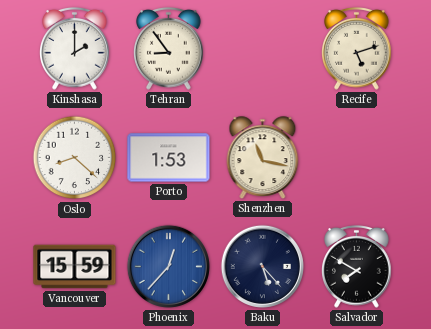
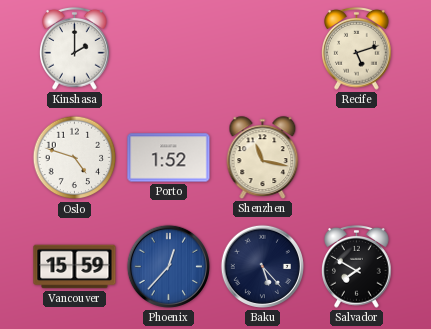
Tehran: 8:54 -> none (169, 48)
Oslo: 8:22 -> 4:48 (75, 158)
Porto: 1:53 -> 1:52 (169, 158)
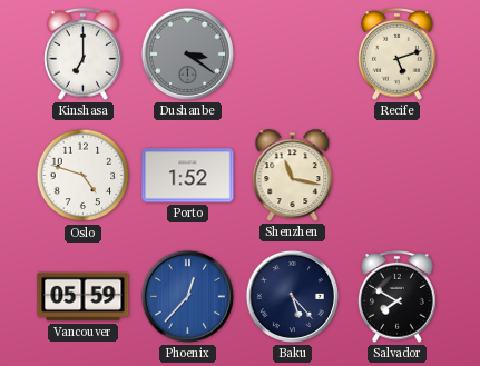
Kinshasa: 2:00 -> 7:00 (84, 53)
Dushanbe: none -> 3:21 (187, 53)
Vancouver: 15:59 -> 05:59 (84, 297)
